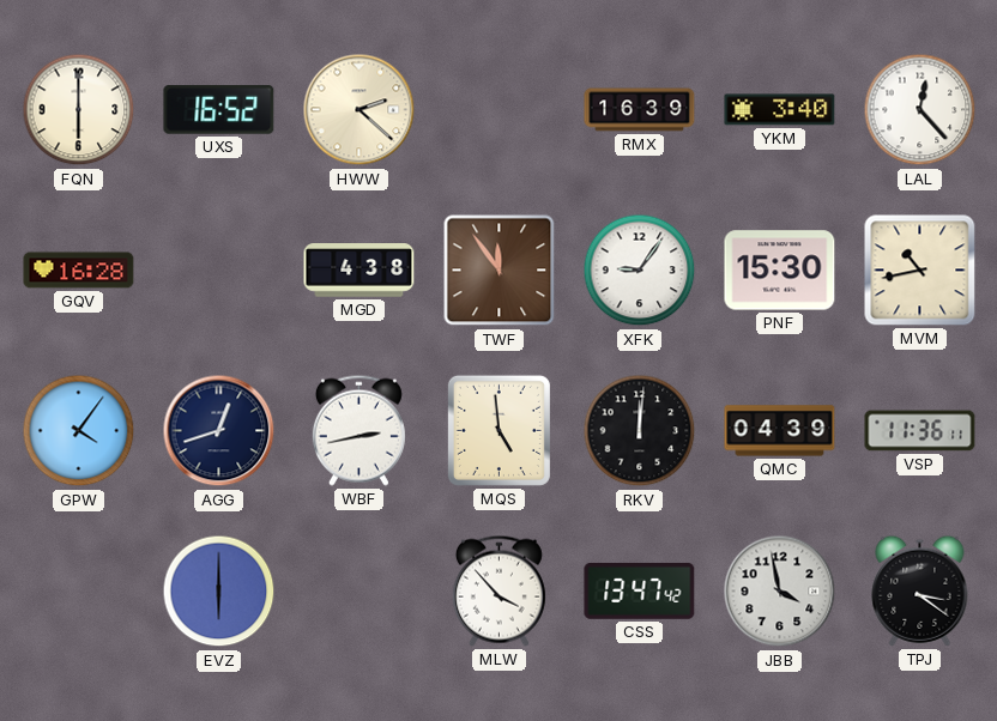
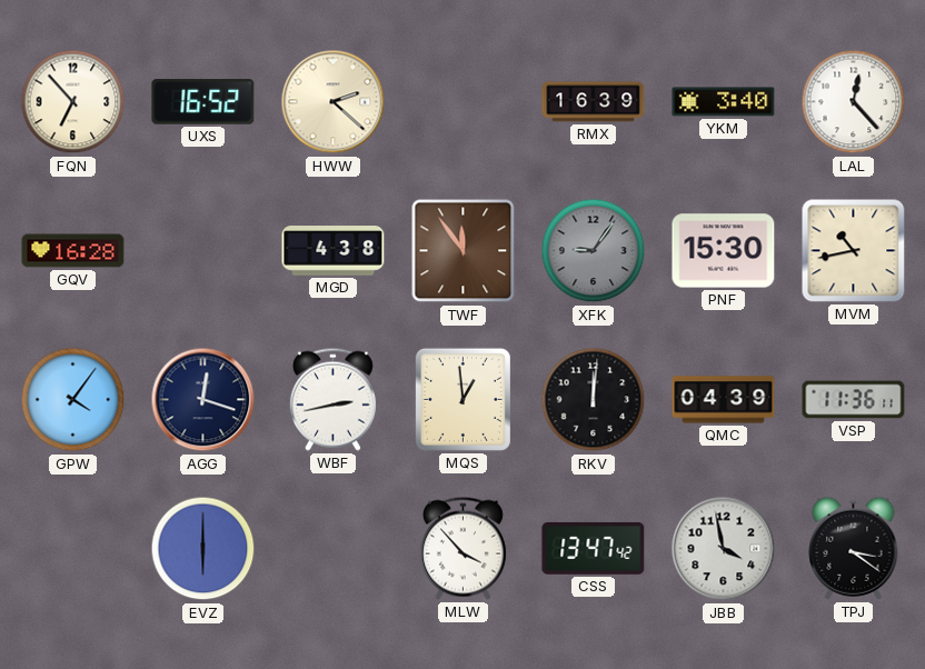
FQN: 6:00 -> 6:53 (73, 102)
XFK dial: white -> grey (594, 251)
AGG: 12:42 -> 12:18 (203, 400)
MQS: 4:59 -> 12:59 (463, 399)
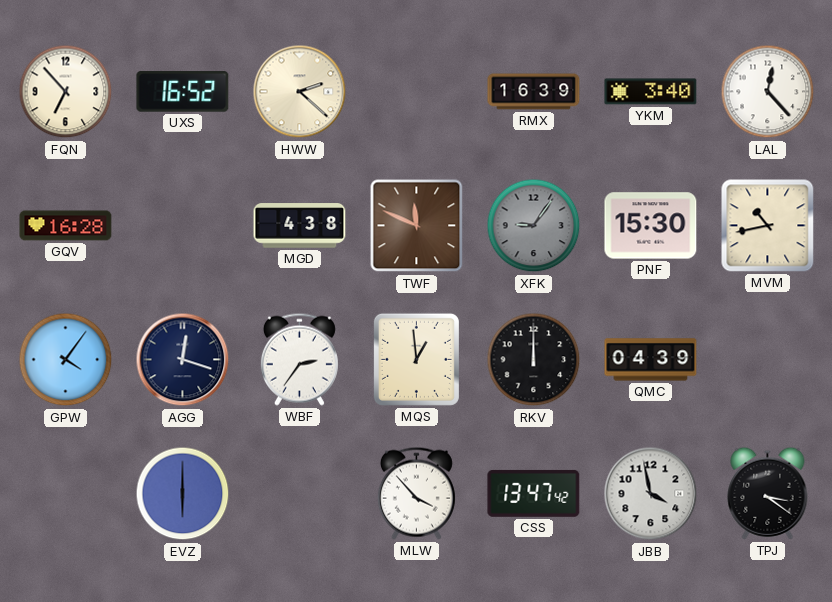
TWF: 11:54 -> 11:49 (417, 226)
WBF: 2:43 -> 2:36 (299, 359)
RKV: 12:01 -> 12:00 (534, 360)
VSP: 11:36 -> none (854, 400)
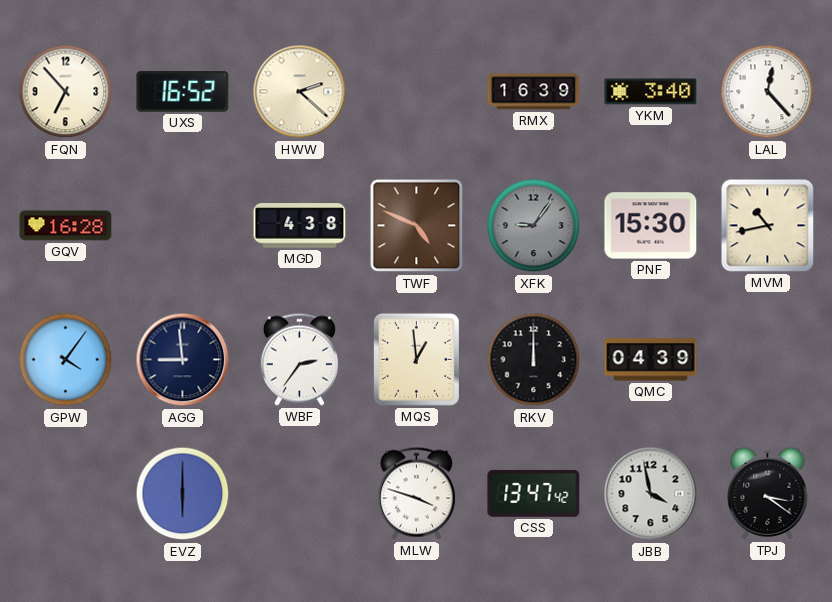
TWF: 11:49 -> 4:49 (417, 226)
AGG: 12:18 -> 8:59 (183, 360)
MLW: 3:53 -> 3:48 (416, 493)
